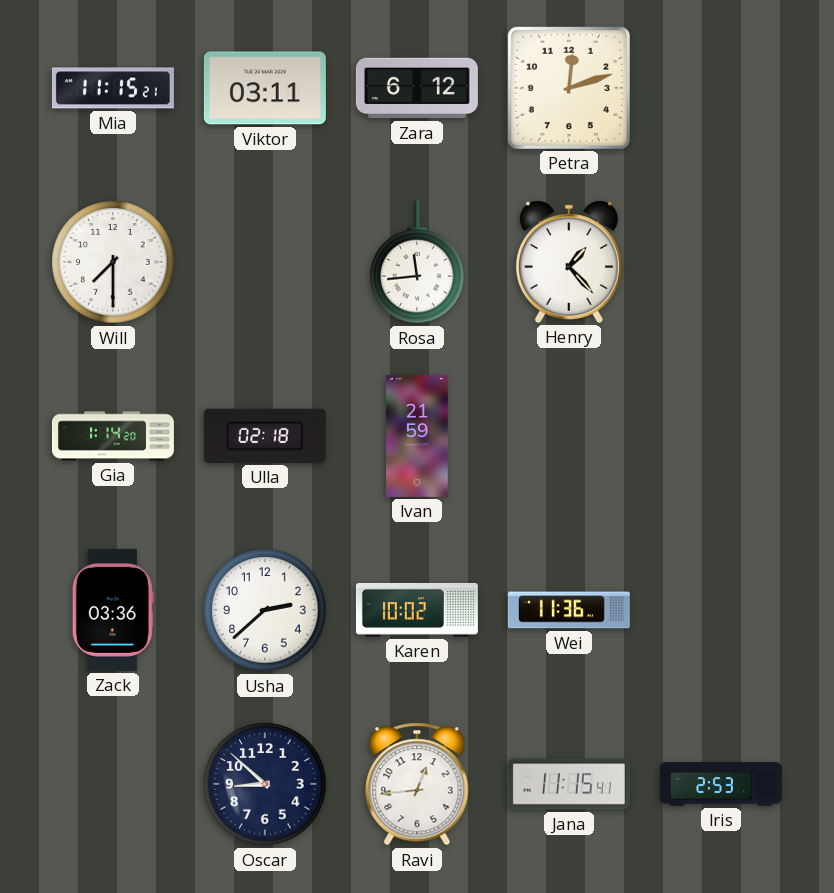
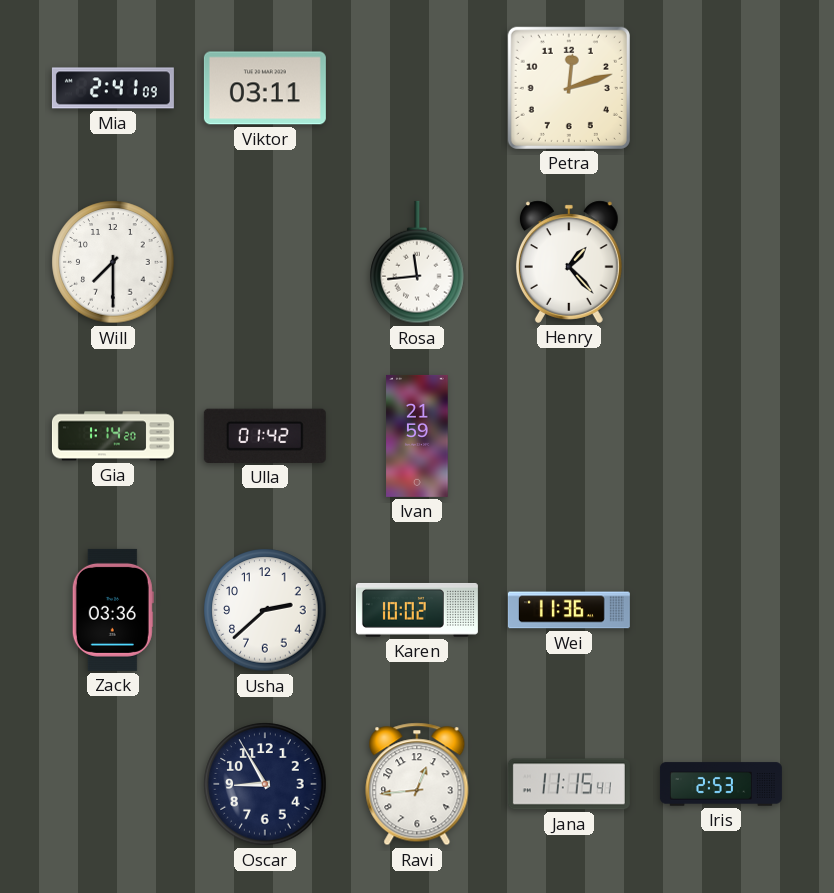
Mia: 11:15 -> 2:41 (113, 88)
Zara: 6:12 -> none (417, 88)
Ulla: 02:18 -> 01:42 (265, 436)
Oscar: 8:52 -> 8:55 (265, 784)
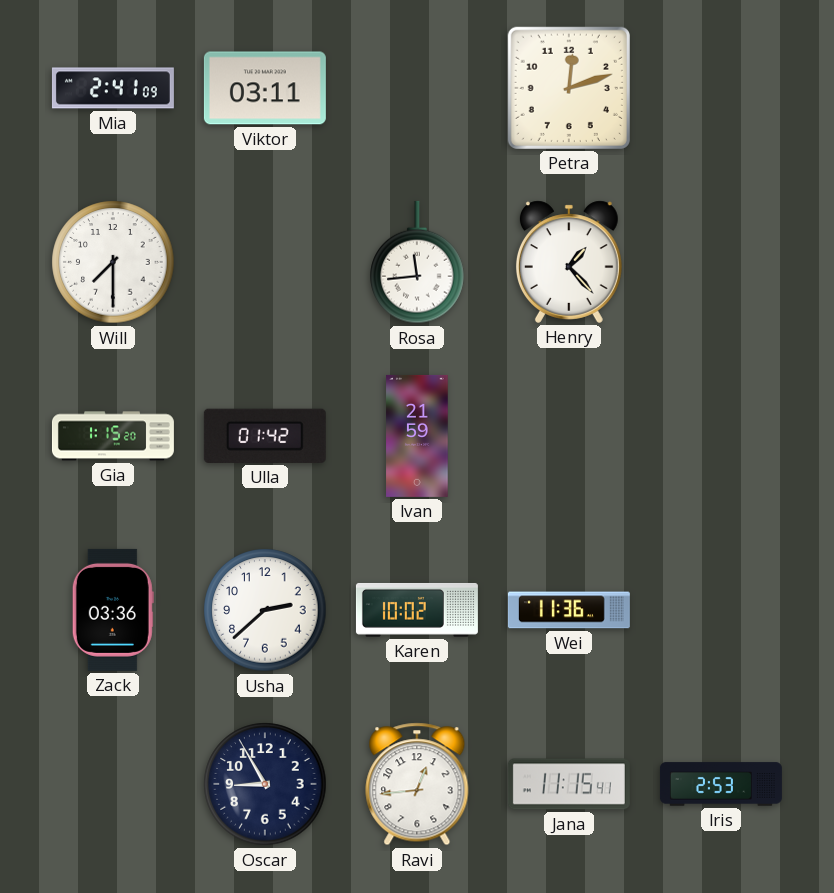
Gia: 1:14 -> 1:15 (113, 436)
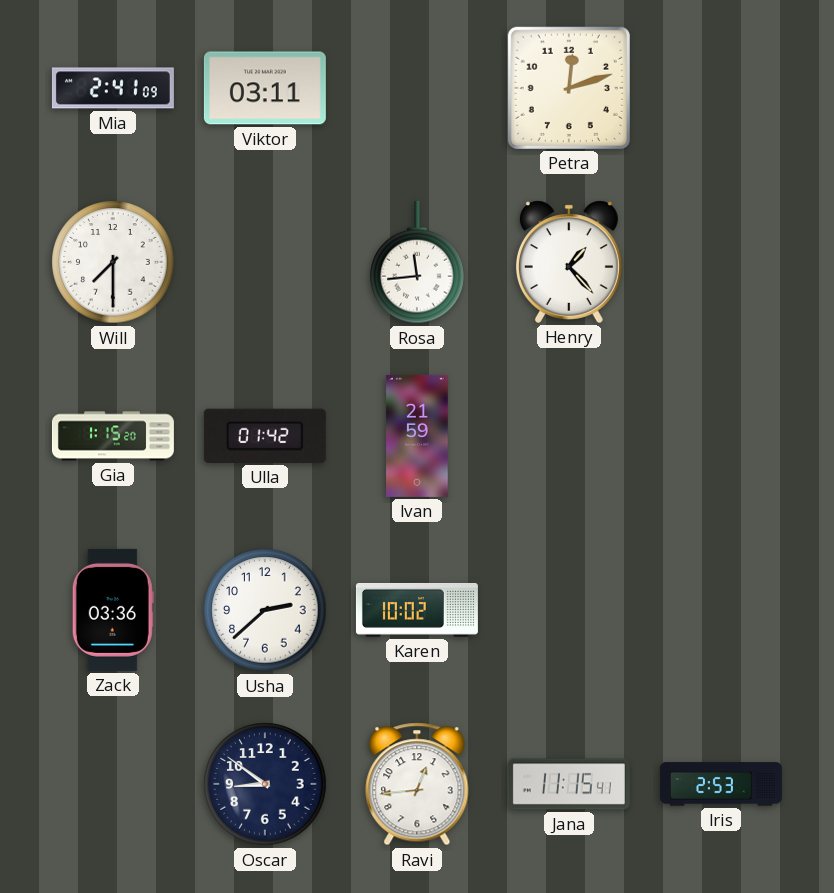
Wei: 11:36 -> none (569, 610)
Oscar: 8:55 -> 8:51 (265, 784)
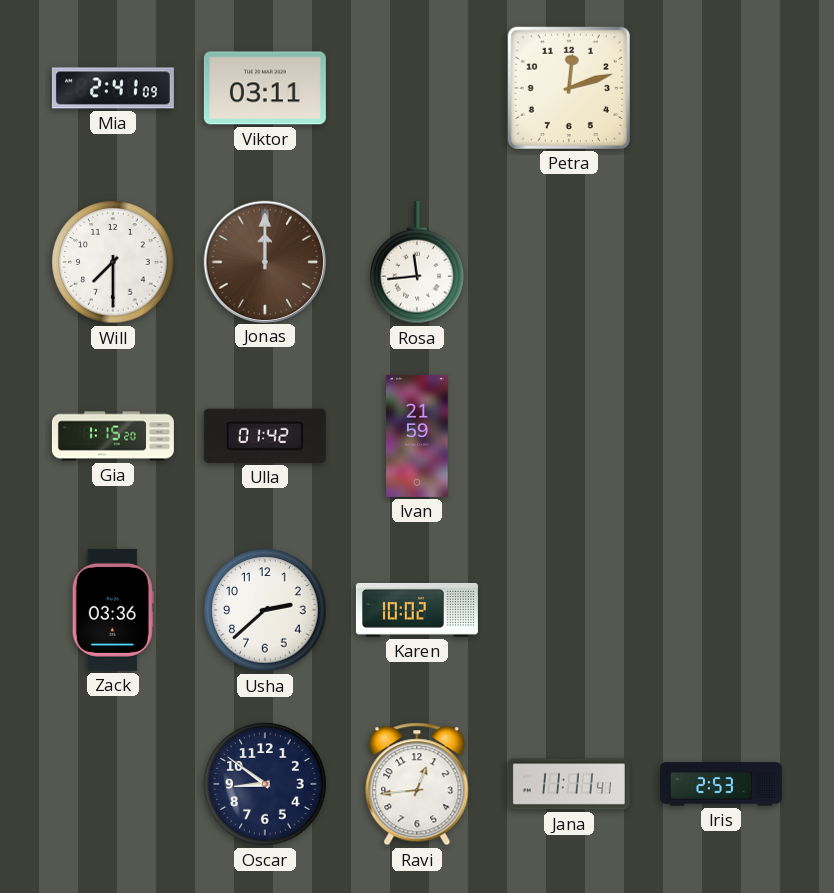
Jonas: none -> 12:00 (264, 261)
Henry: 1:23 -> none (569, 262)
Jana: 11:15 -> 11:11 (569, 784)
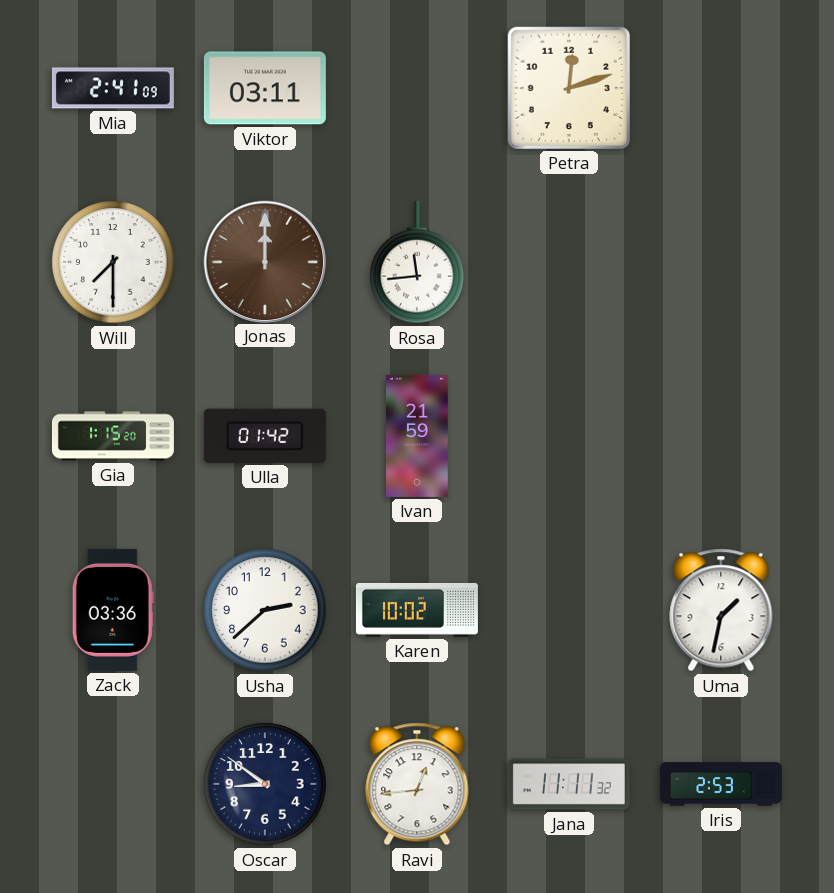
Uma: none -> 1:32 (721, 610)
Jana: 11:11:41 -> 11:11:32 (569, 784)
